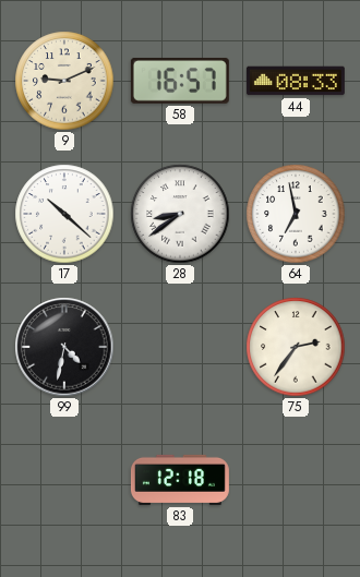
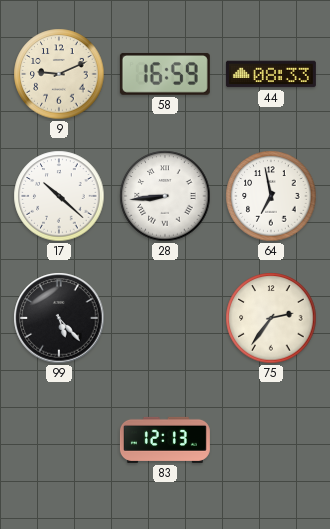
58: 16:57 -> 16:59 (165, 74)
28: 8:39 -> 8:44 (165, 196)
99: 4:32 -> 5:23 (59, 318)
83: 12:18 -> 12:13 (165, 440)
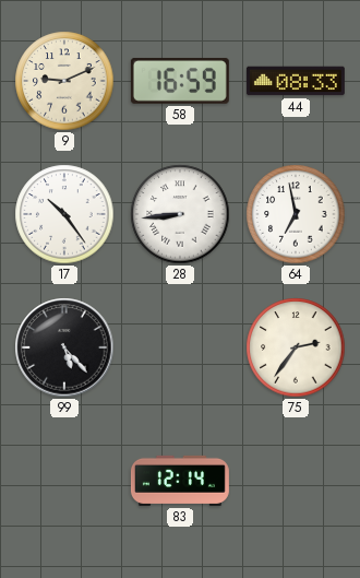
17: 10:22 -> 10:24 (64, 214)
83: 12:13 -> 12:14 (180, 481)
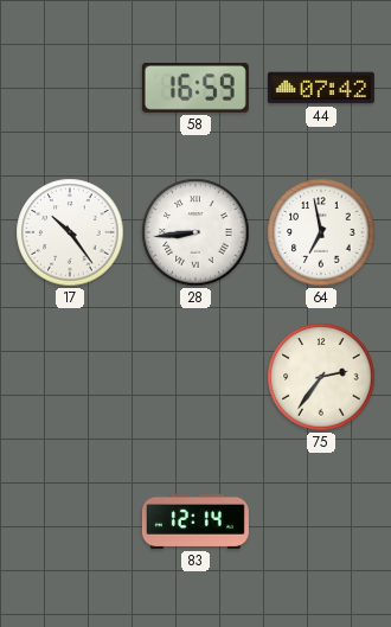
9: 9:11 -> none (64, 81)
44: 08:33 -> 07:42 (321, 88)
99: 5:23 -> none (64, 347)
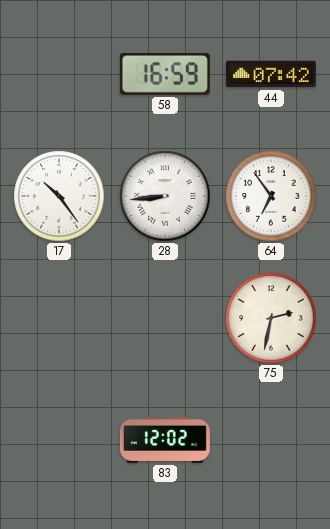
64: 6:58 -> 6:54 (271, 196)
75: 2:36 -> 2:32 (271, 318)
83: 12:14 -> 12:02 (165, 440)
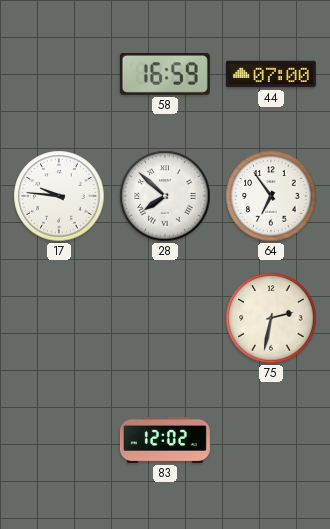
44: 07:42 -> 07:00 (271, 74)
17: 10:24 -> 9:46 (59, 196)
28: 8:44 -> 7:52 (165, 196)
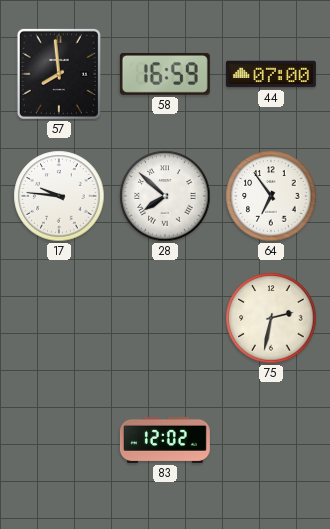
57: none -> 7:59 (59, 74)
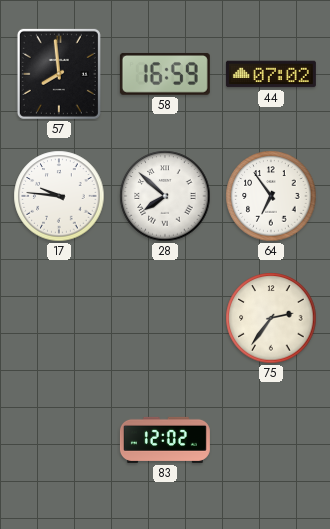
44: 07:00 -> 07:02 (271, 74)
75: 2:32 -> 2:36 (271, 318)
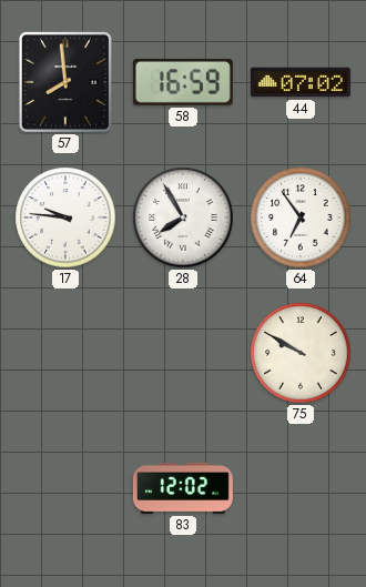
28: 7:52 -> 7:55 (183, 217)
75: 2:36 -> 9:50 (301, 353)
